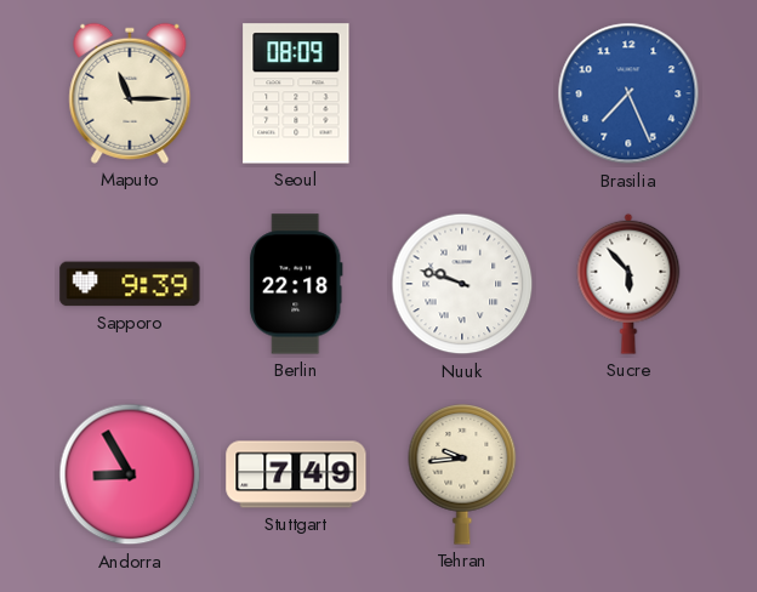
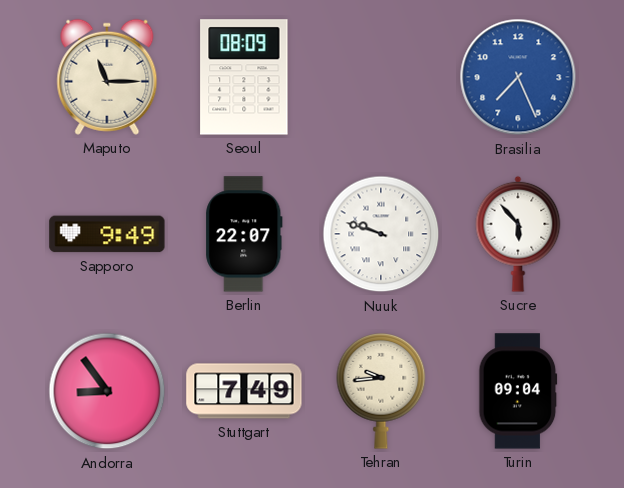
Sapporo: 9:39 -> 9:49 (107, 234)
Berlin: 22:18 -> 22:07 (244, 234)
Andorra: 8:55 -> 8:54 (107, 391)
Turin: none -> 09:04 (518, 391)
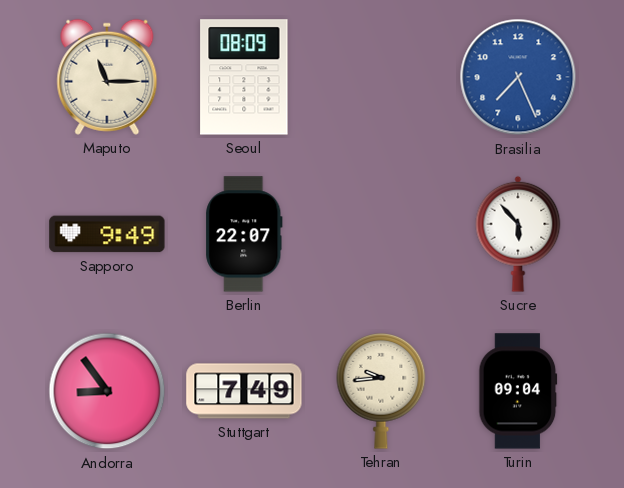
Nuuk: 9:48 -> none (381, 234)
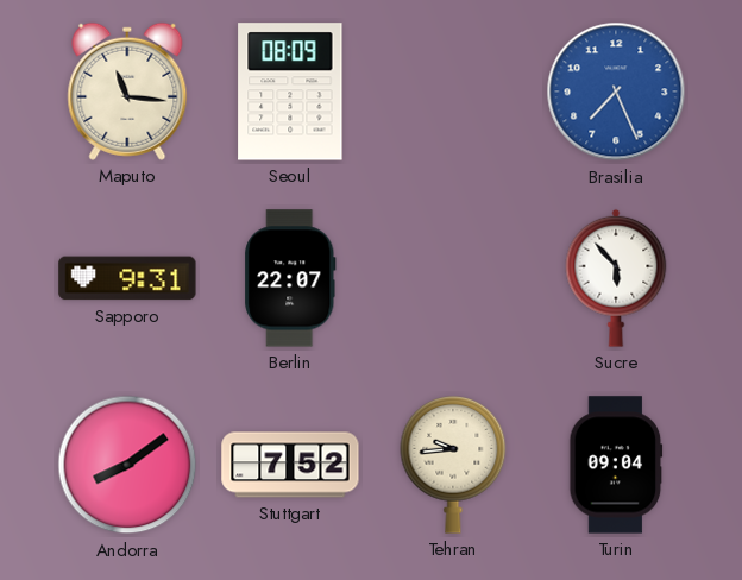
Maputo: 11:15 -> 11:16 (127, 92)
Sapporo: 9:49 -> 9:31 (127, 278)
Andorra: 8:54 -> 8:09 (127, 465)
Stuttgart: 7:49 -> 7:52 (290, 465)
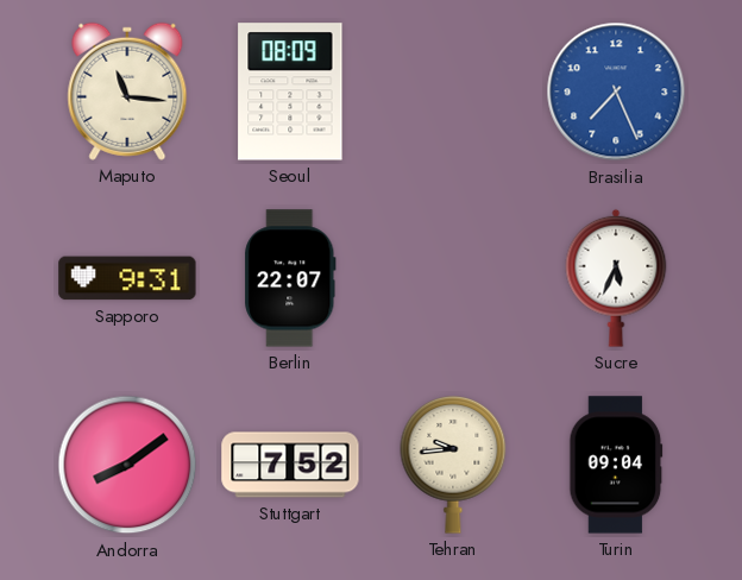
Sucre: 5:53 -> 5:34 (616, 278)
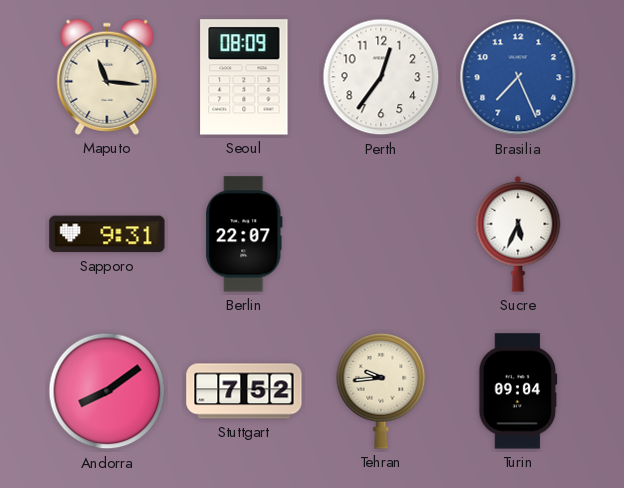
Perth: none -> 12:36 (381, 77)
